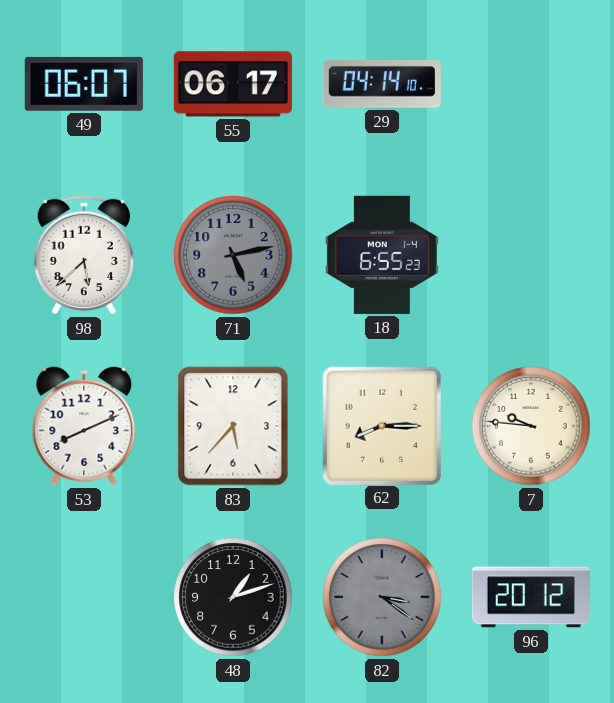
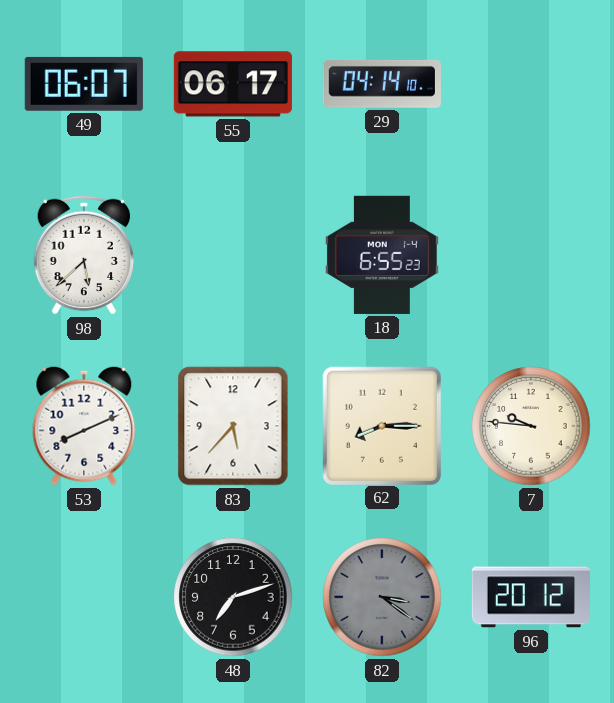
71: 5:13 -> none (233, 255)
48: 1:12 -> 7:12 (233, 597)
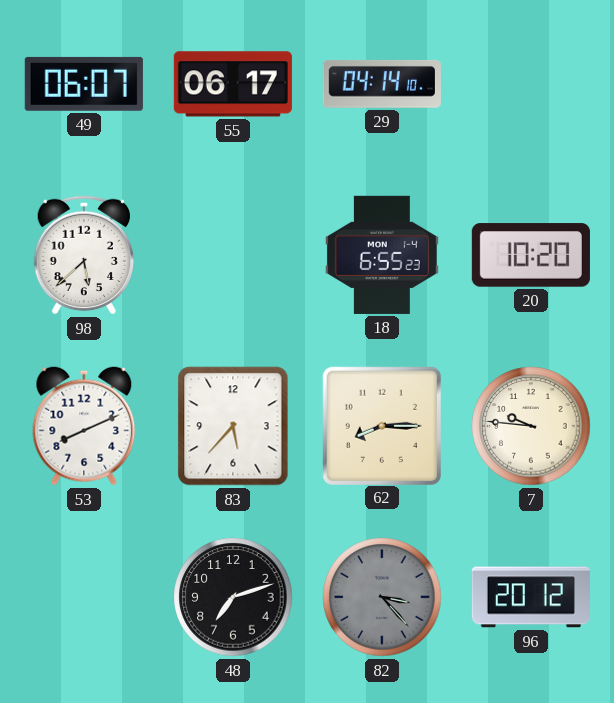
20: none -> 10:20 (531, 255)
82: 3:21 -> 3:23 (382, 597)
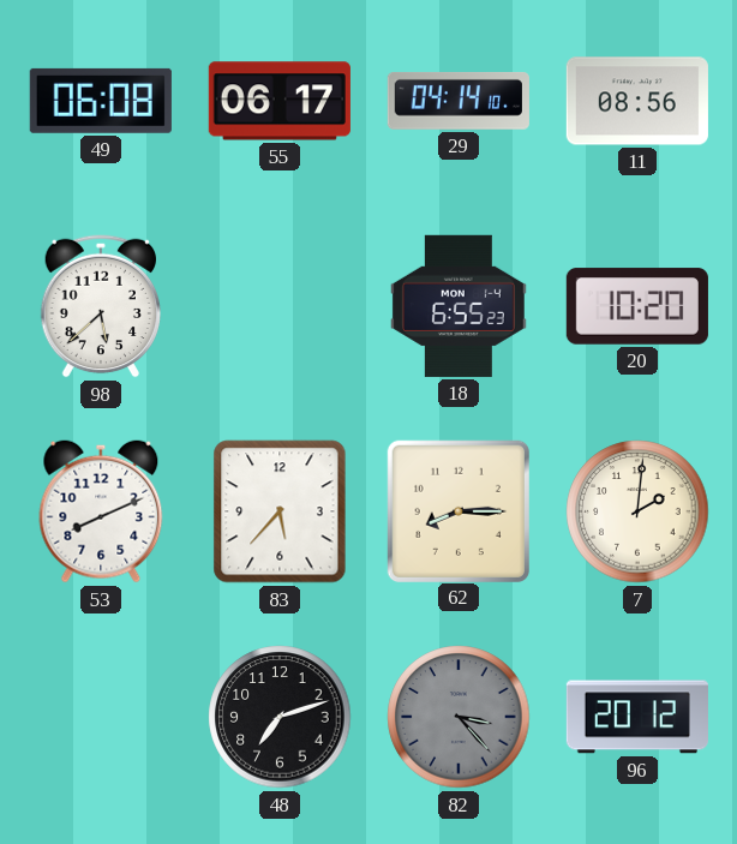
49: 06:07 -> 06:08 (101, 101)
11: none -> 08:56 (637, 101)
7: 9:46 -> 2:01 (637, 511)
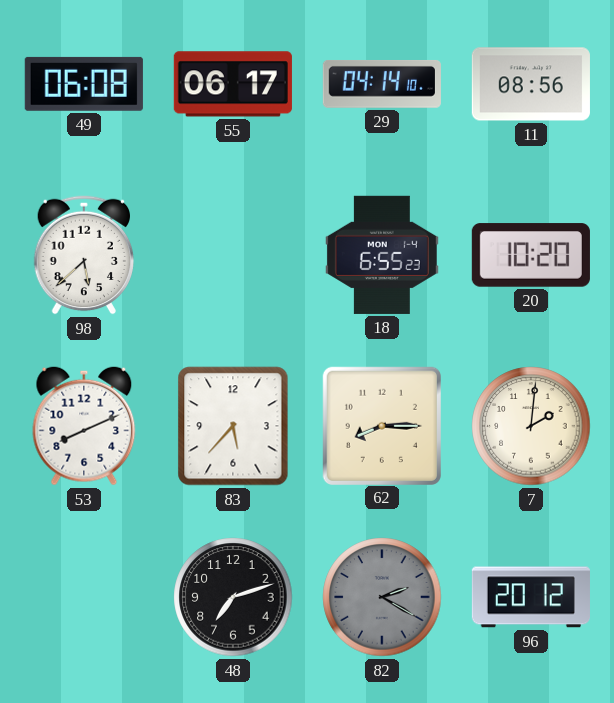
82: 3:23 -> 2:20 (382, 597)
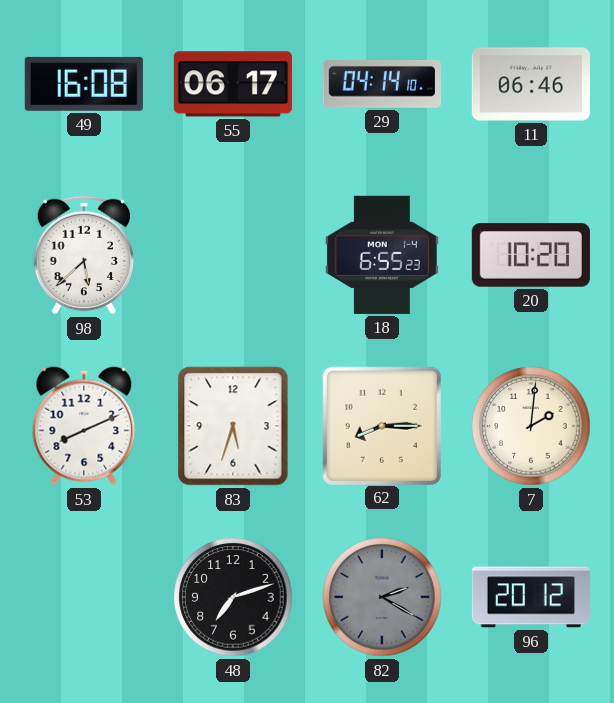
49: 06:08 -> 16:08 (84, 84)
11: 08:56 -> 06:46 (531, 84)
83: 5:37 -> 5:33 (233, 426)
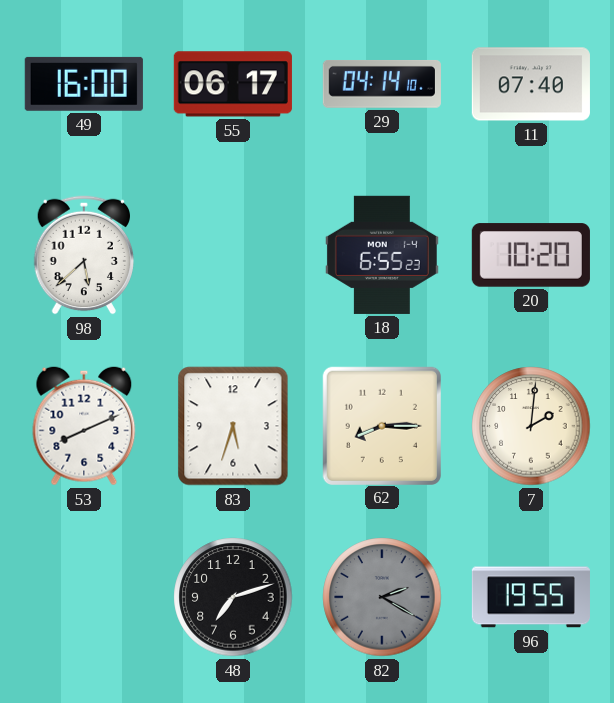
49: 16:08 -> 16:00 (84, 84)
11: 06:46 -> 07:40 (531, 84)
96: 20:12 -> 19:55 (531, 597)
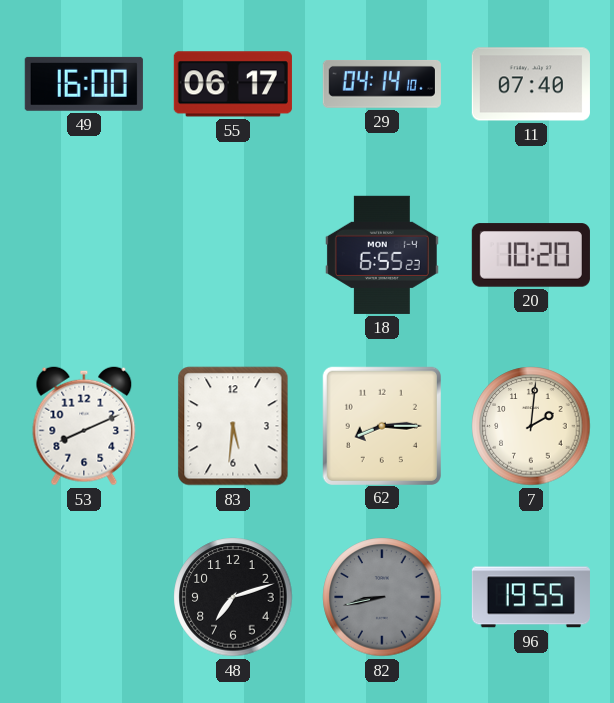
98: 5:38 -> none (84, 255)
83: 5:33 -> 5:31 (233, 426)
82: 2:20 -> 8:43 (382, 597)
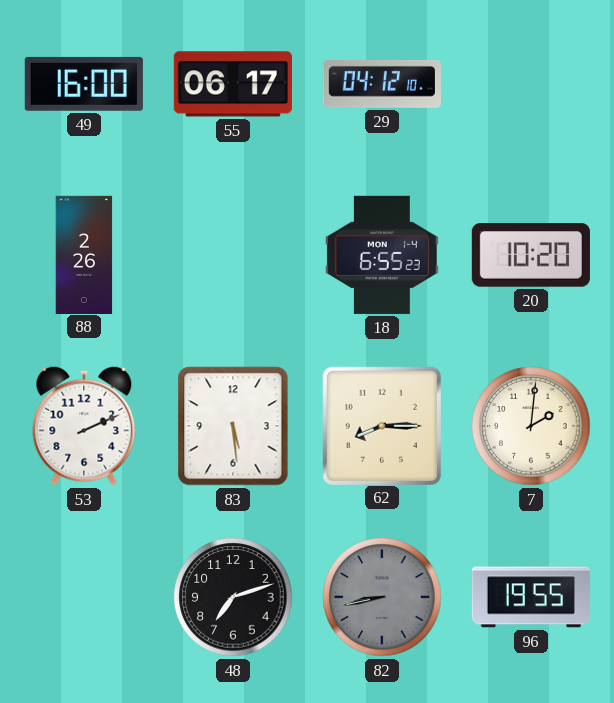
29: 04:14 -> 04:12 (382, 84)
11: 07:40 -> none (531, 84)
88: none -> 2:26 (84, 254)
53: 8:11 -> 2:11 (84, 426)
83: 5:31 -> 5:29 (233, 426)
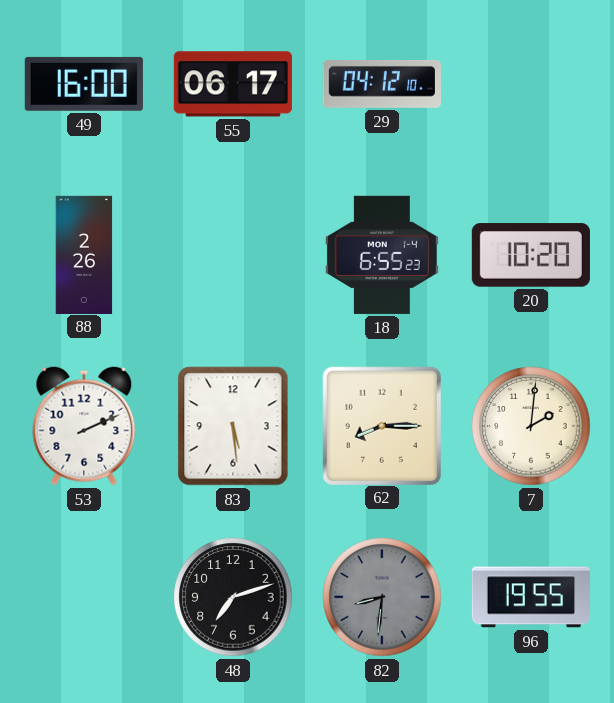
82: 8:43 -> 8:31 (382, 597)
